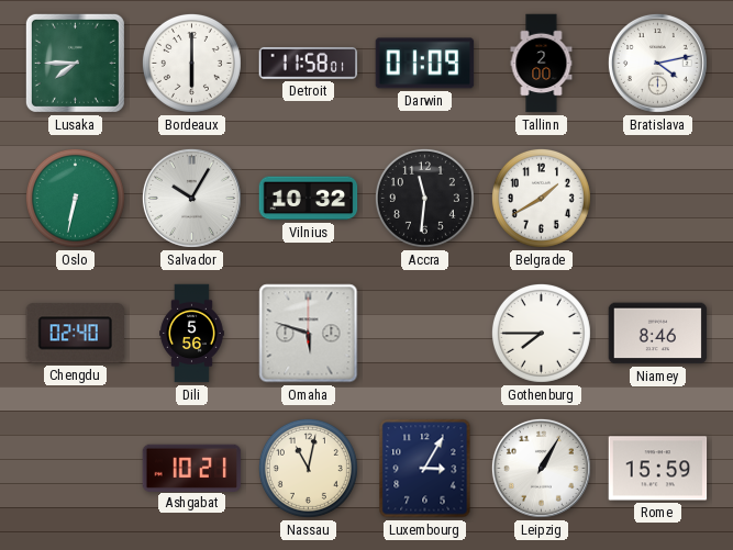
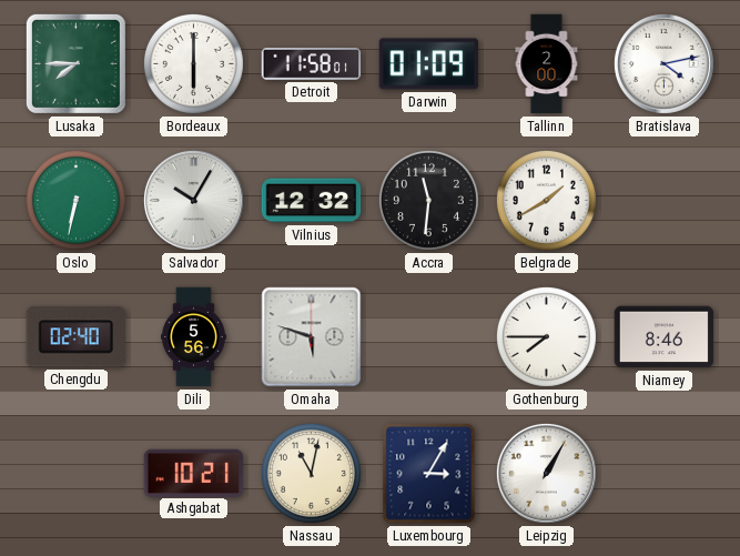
Vilnius: 10:32 -> 12:32 (312, 201)
Rome: 15:59 -> none (658, 469)
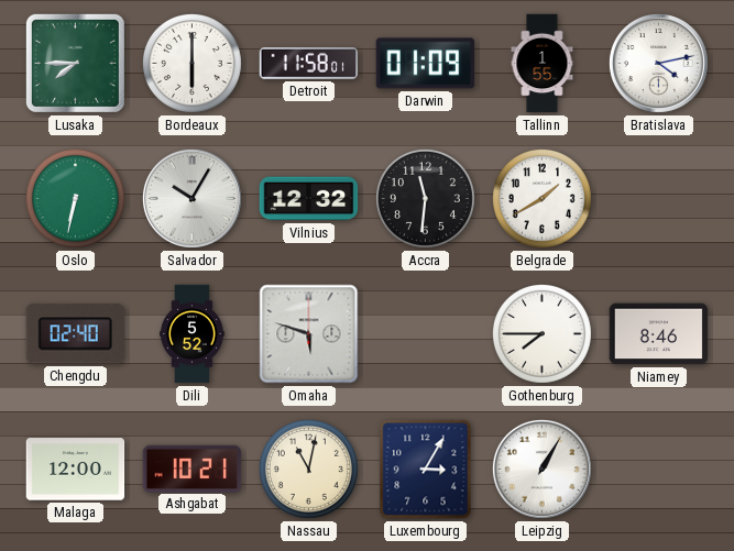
Tallinn: 2:00 -> 1:55 (543, 64)
Dili: 5:56 -> 5:52 (193, 334)
Malaga: none -> 12:00 (76, 470)
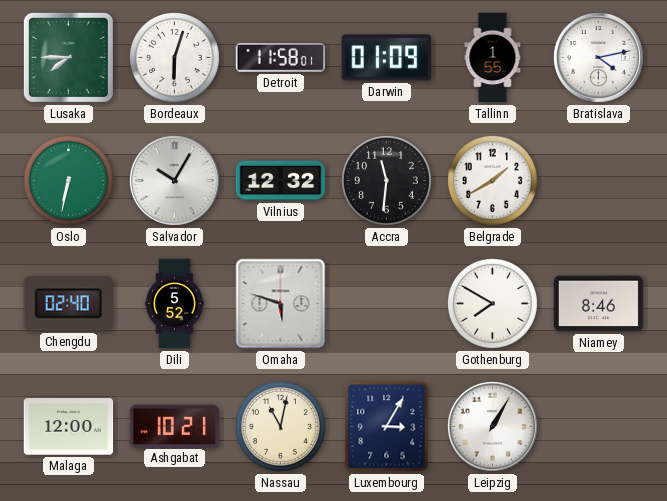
Bordeaux: 6:00 -> 6:03 (174, 57)
Gothenburg: 7:45 -> 7:50 (492, 303)
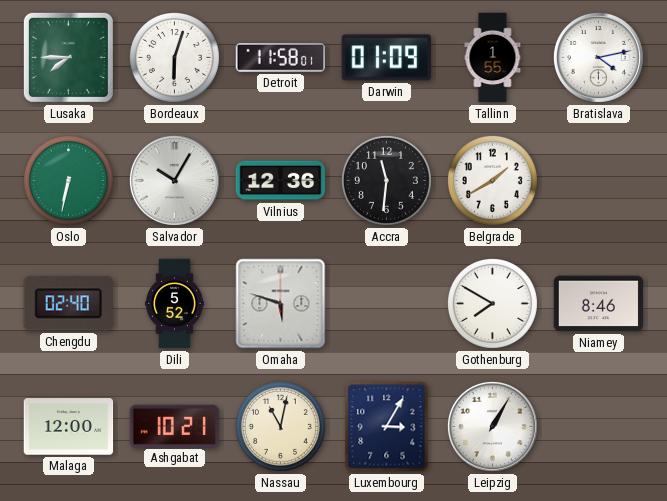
Vilnius: 12:32 -> 12:36 (281, 181)
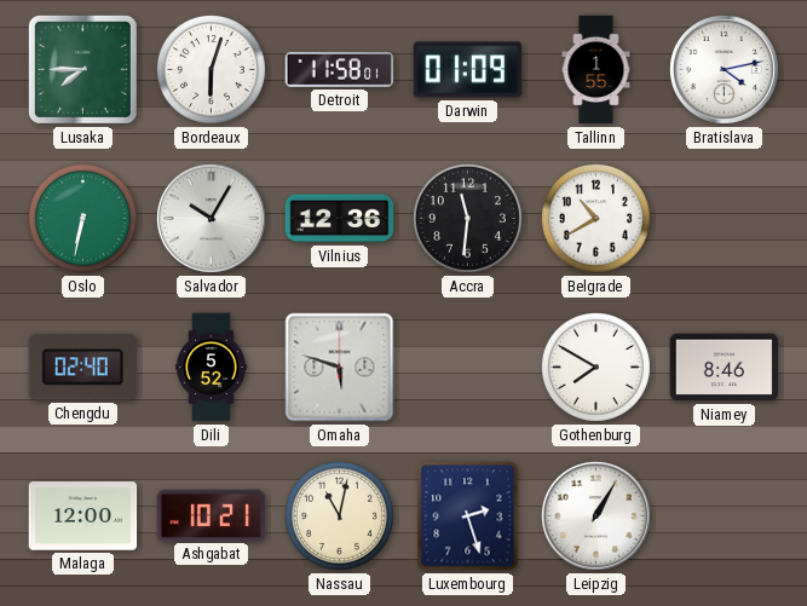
Belgrade: 1:40 -> 10:40 (595, 218)
Luxembourg: 3:05 -> 2:27 (468, 516)
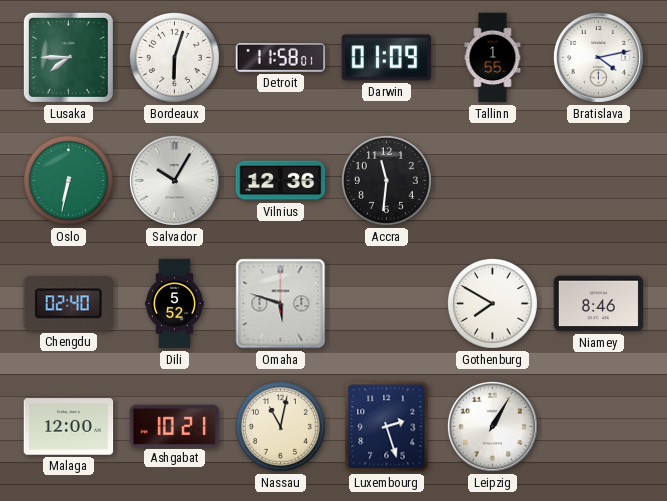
Belgrade: 10:40 -> none (595, 218)
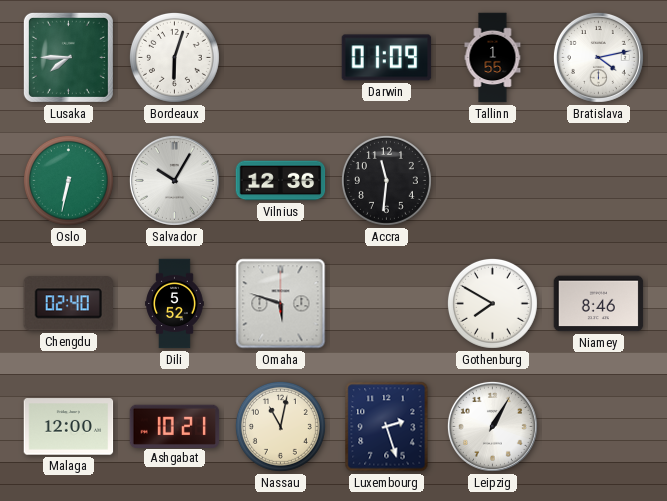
Detroit: 11:58 -> none (281, 58)
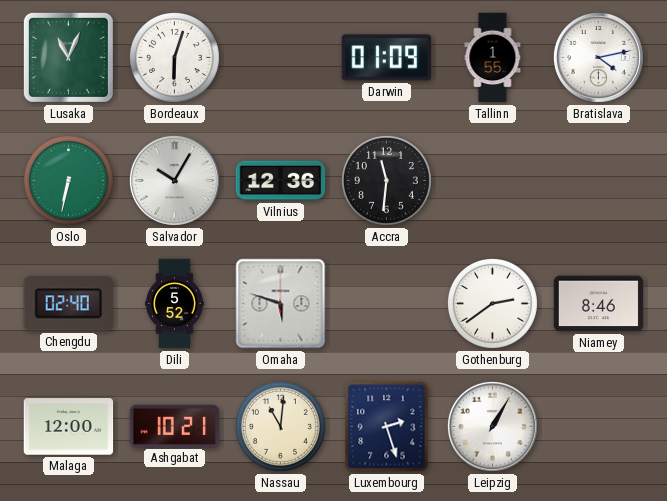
Lusaka: 7:45 -> 11:04 (68, 57)
Gothenburg: 7:50 -> 2:39 (492, 303)
Nassau: 11:02 -> 11:01 (280, 426)
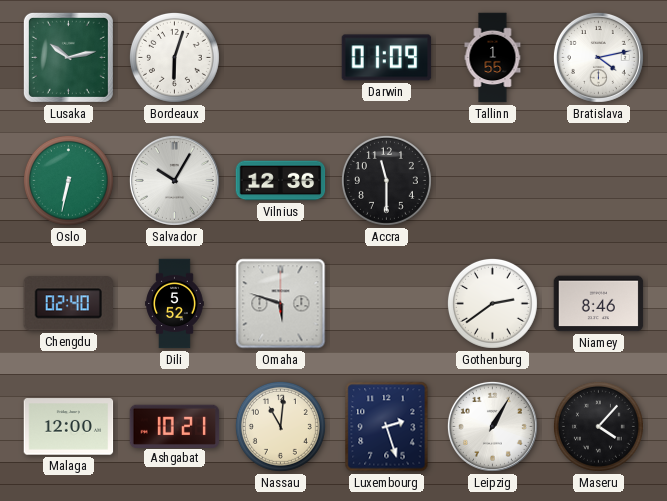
Lusaka: 11:04 -> 10:13 (68, 57)
Accra: 11:31 -> 11:30 (386, 180)
Maseru: none -> 4:07 (598, 426)
